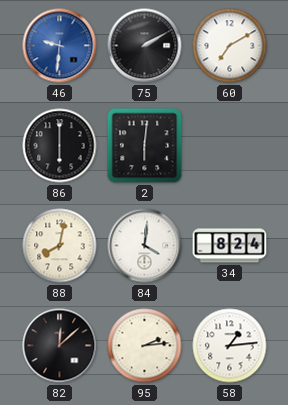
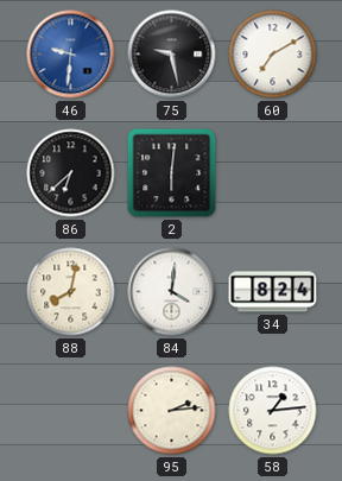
75: 2:10 -> 9:28 (172, 55)
86: 6:00 -> 6:38 (71, 173)
82: 12:08 -> none (60, 346)
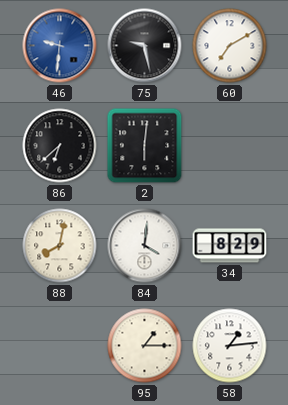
34: 8:24 -> 8:29 (230, 246)
95: 2:14 -> 1:15 (145, 346)
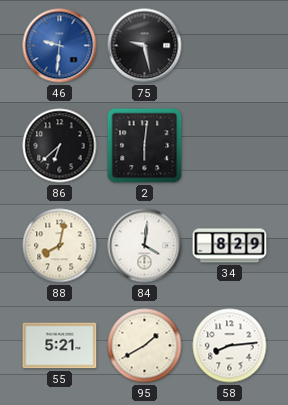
60: 7:10 -> none (230, 46)
55: none -> 5:21 (60, 346)
95: 1:15 -> 1:40 (145, 346)
58: 1:14 -> 8:14 (230, 346)
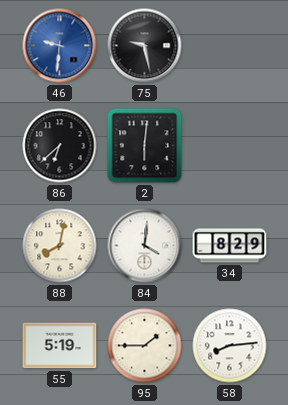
55: 5:21 -> 5:19 (60, 346)
95: 1:40 -> 1:45 (145, 346)
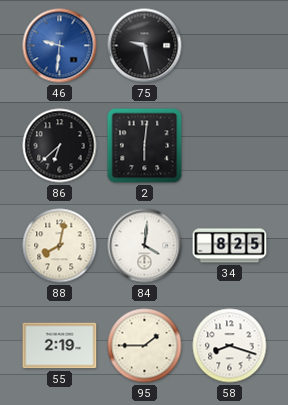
34: 8:29 -> 8:25 (230, 246)
55: 5:19 -> 2:19 (60, 346)
58: 8:14 -> 8:18 (230, 346)
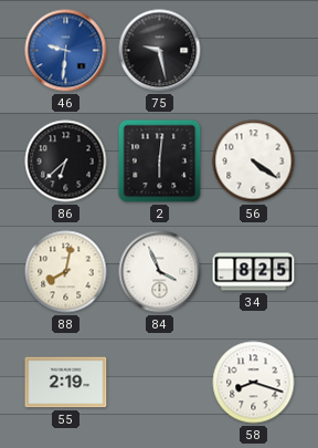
56: none -> 4:21 (254, 162)
84: 4:01 -> 3:56 (160, 272)
95: 1:45 -> none (145, 346)
